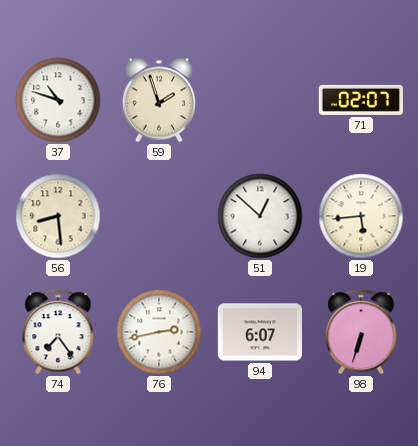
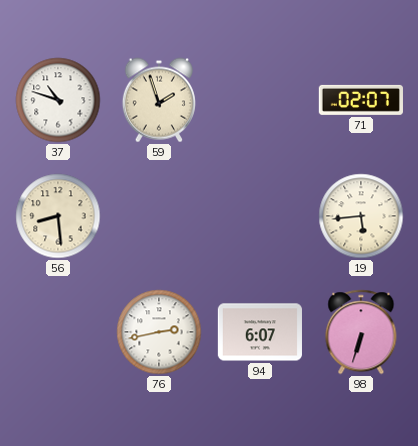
51: 12:52 -> none (260, 216)
74: 7:24 -> none (58, 332)
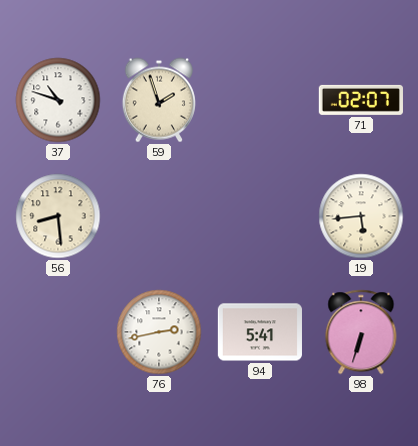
94: 6:07 -> 5:41 (260, 332)
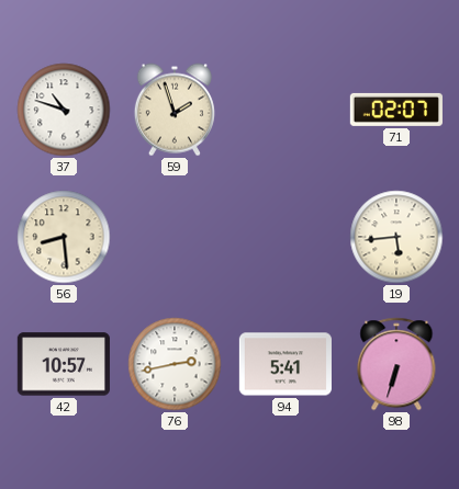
42: none -> 10:57 (64, 364)
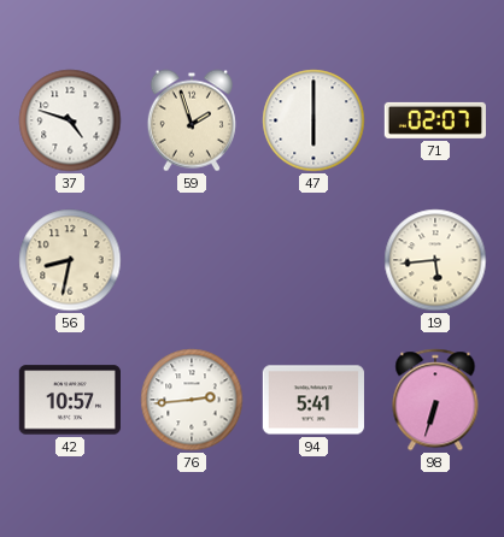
37: 10:48 -> 4:48 (70, 120)
47: none -> 6:00 (313, 120)
56: 8:29 -> 8:32 (70, 260)
76: 2:43 -> 2:44 (192, 400)
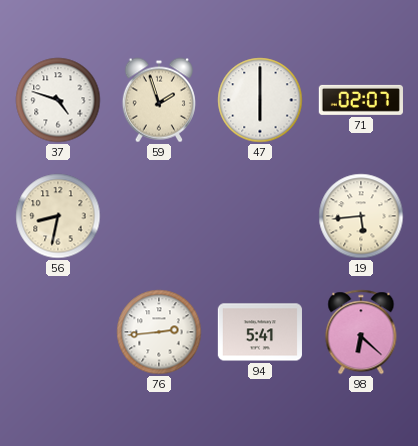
42: 10:57 -> none (70, 400)
98: 6:33 -> 6:22 (361, 332)
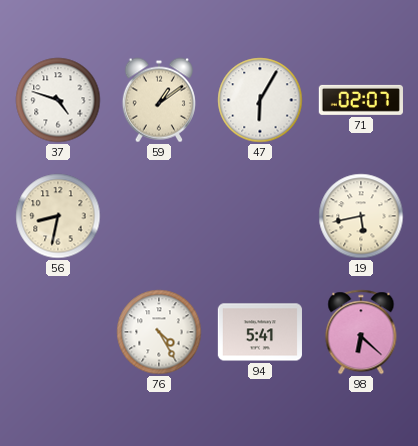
59: 1:57 -> 1:09 (159, 100)
47: 6:00 -> 6:05 (260, 100)
19: 5:44 -> 5:43 (361, 216)
76: 2:44 -> 4:25 (159, 332)
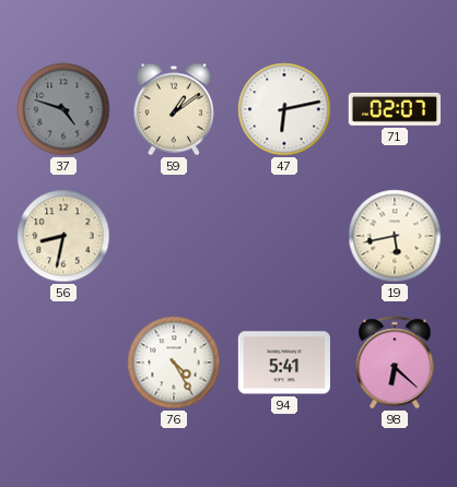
37 dial: white -> grey (63, 109)
47: 6:05 -> 6:13 (284, 109)
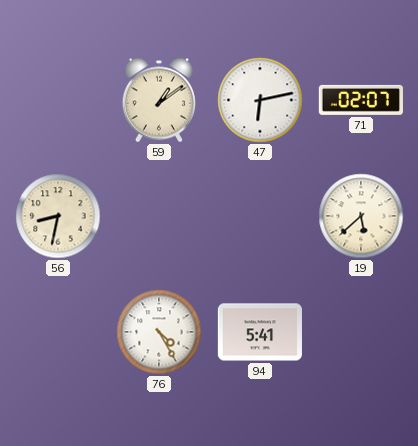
37: 4:48 -> none (63, 109)
19: 5:43 -> 5:38 (361, 216)
98: 6:22 -> none (395, 363)
